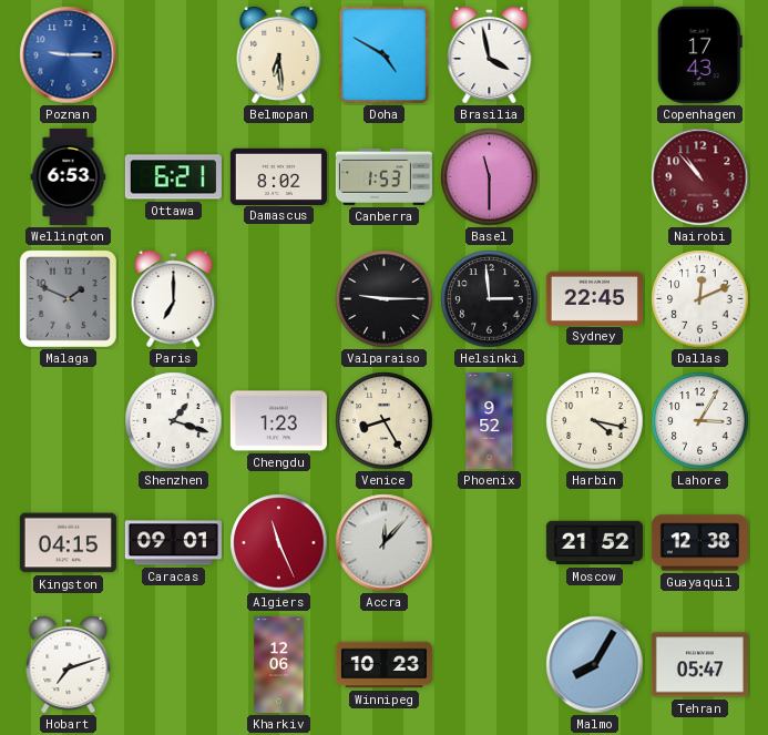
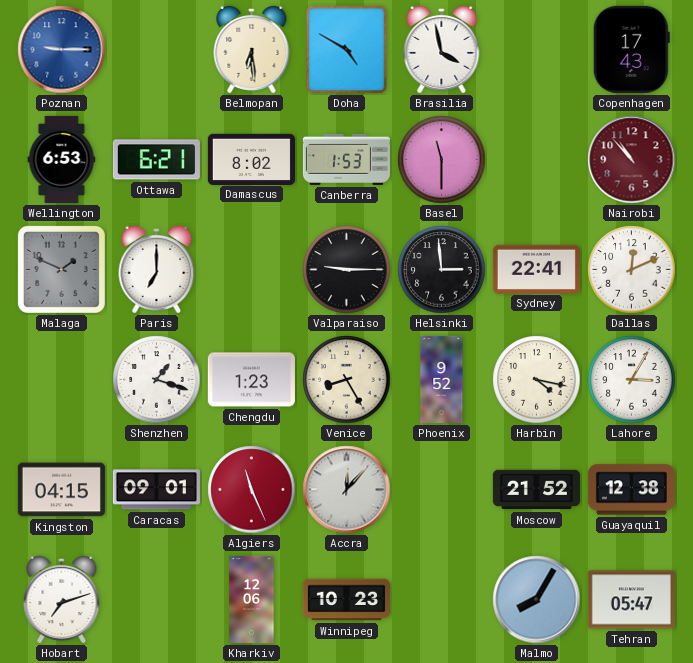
Sydney: 22:45 -> 22:41 (536, 269)
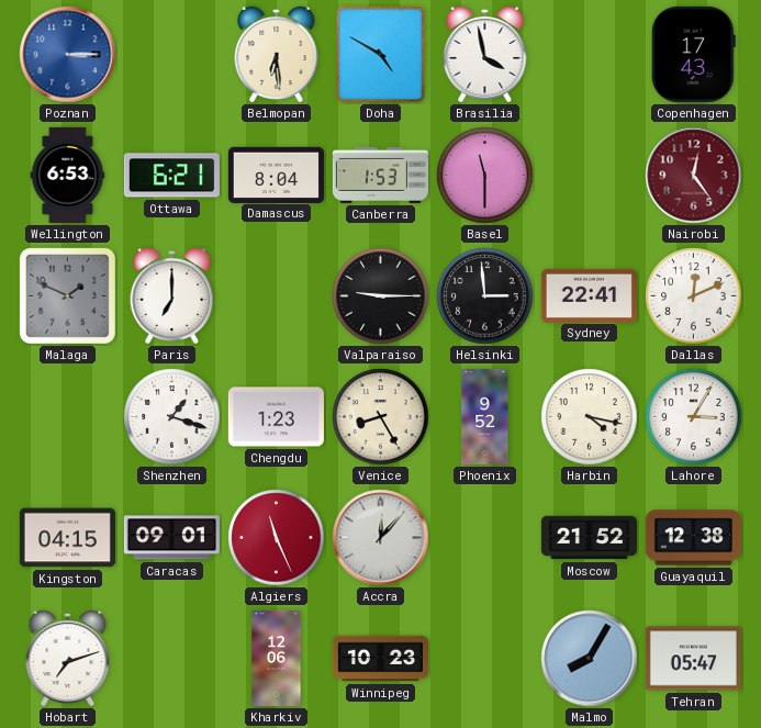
Poznan: 9:15 -> 3:15 (68, 55)
Damascus: 8:02 -> 8:04 (276, 175)
Nairobi: 10:53 -> 12:24 (694, 176)
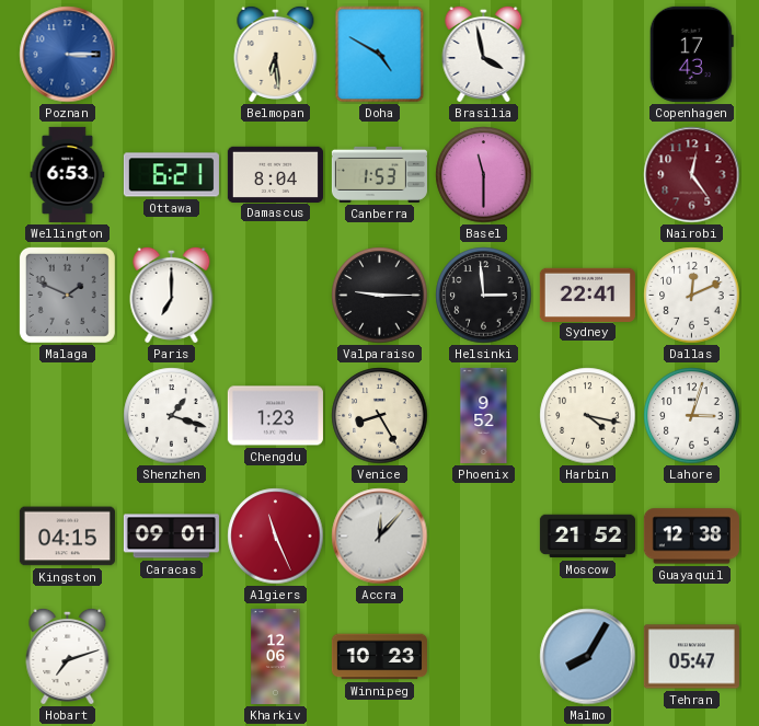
Lahore: 3:05 -> 3:03 (692, 416)
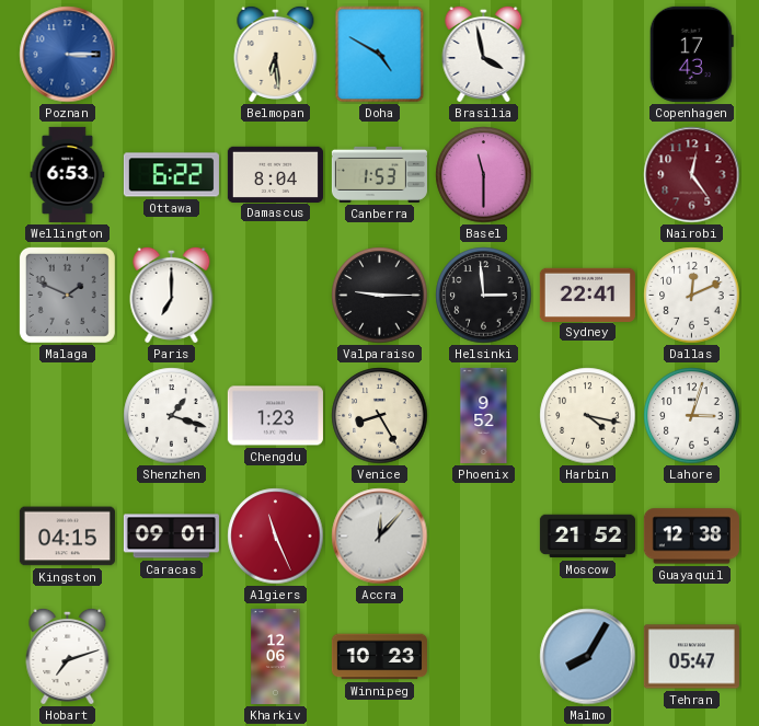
Ottawa: 6:21 -> 6:22 (171, 175)
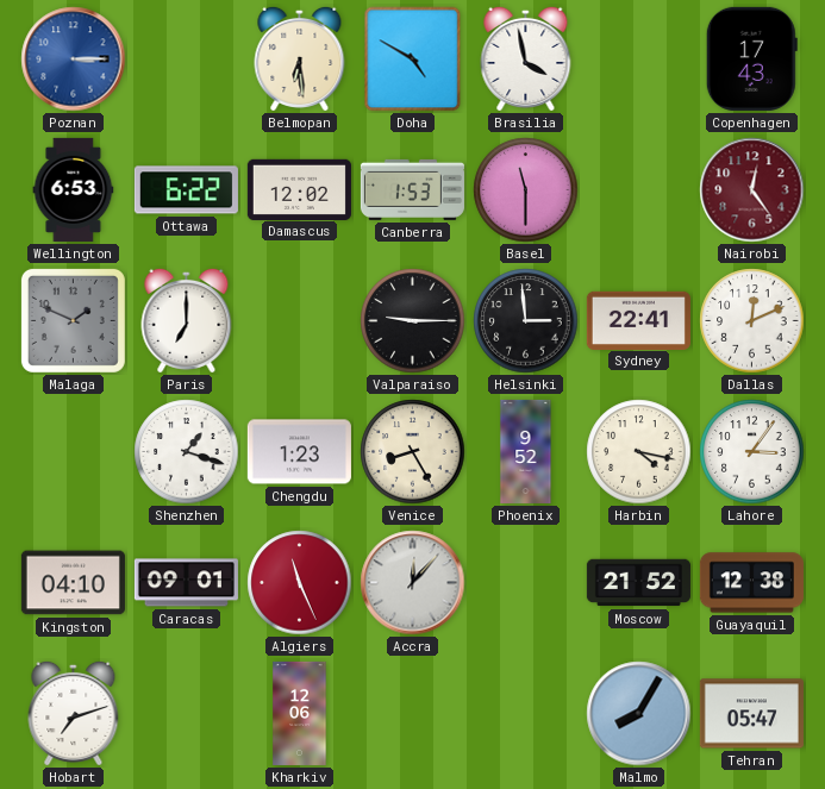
Damascus: 8:04 -> 12:02 (299, 189)
Lahore: 3:03 -> 3:06 (752, 452)
Kingston: 04:15 -> 04:10 (73, 583)
Winnipeg: 10:23 -> none (379, 657)
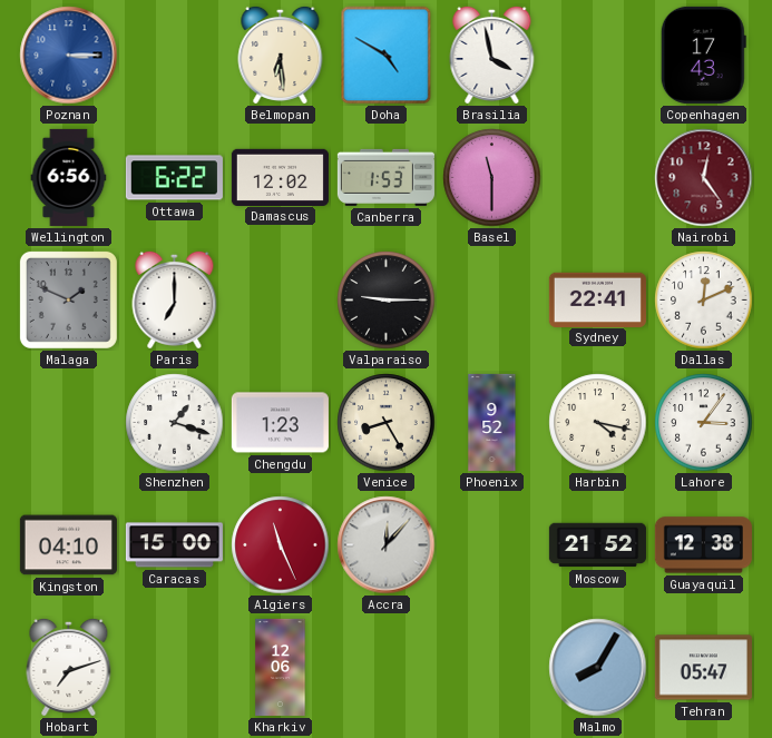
Wellington: 6:53 -> 6:56 (69, 177)
Helsinki: 2:59 -> none (526, 321)
Caracas: 09:01 -> 15:00 (174, 545)
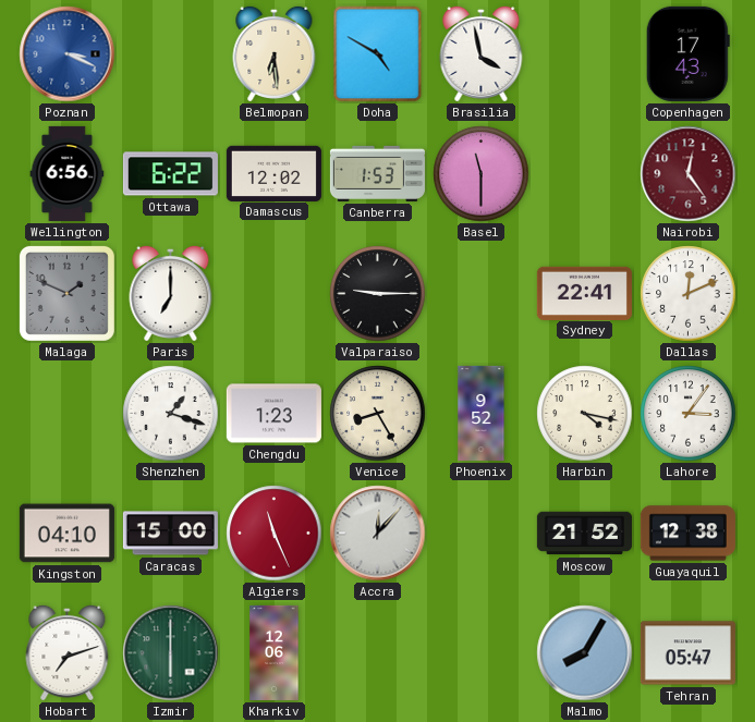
Poznan: 3:15 -> 3:19 (68, 54)
Izmir: none -> 6:00 (171, 653)
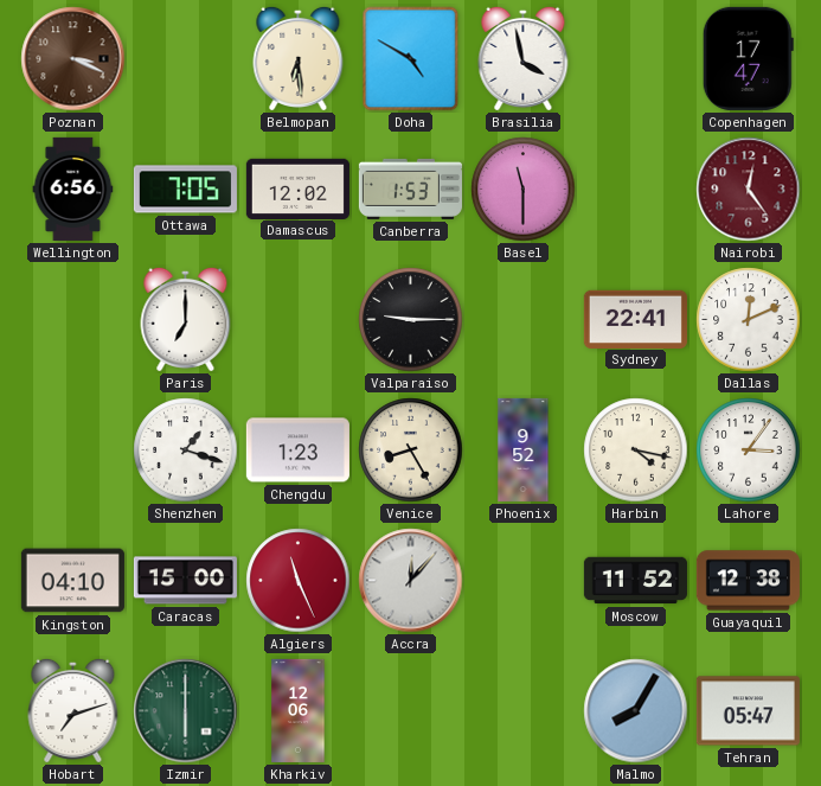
Poznan dial: blue -> brown (73, 59)
Copenhagen: 17:43 -> 17:47 (748, 58)
Ottawa: 6:22 -> 7:05 (185, 190)
Malaga: 1:49 -> none (66, 293)
Moscow: 21:52 -> 11:52 (635, 581)
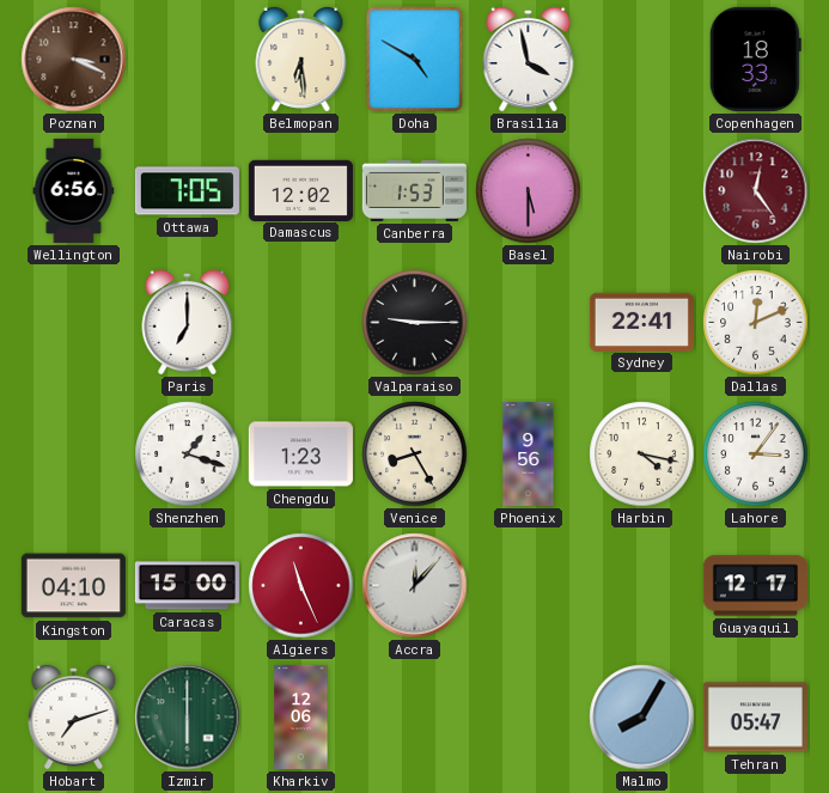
Copenhagen: 17:47 -> 18:33 (755, 59)
Basel: 11:30 -> 5:30 (529, 191)
Phoenix: 9:52 -> 9:56 (529, 453)
Moscow: 11:52 -> none (635, 581)
Guayaquil: 12:38 -> 12:17 (755, 586)
